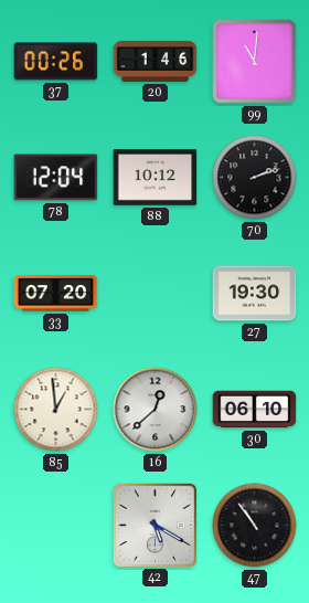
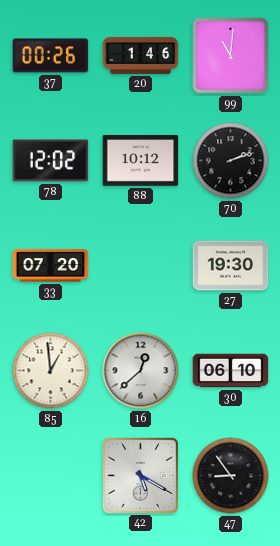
78: 12:04 -> 12:02 (51, 161)
47: 10:54 -> 8:54 (231, 476)
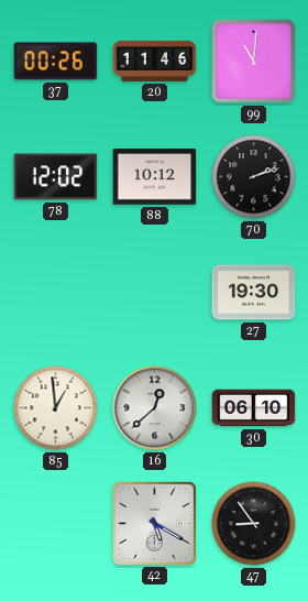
20: 1:46 -> 11:46 (155, 61)
33: 07:20 -> none (51, 266)
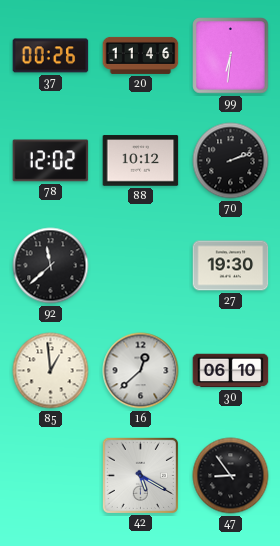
99: 11:01 -> 6:31 (231, 56)
92: none -> 11:38 (51, 266)
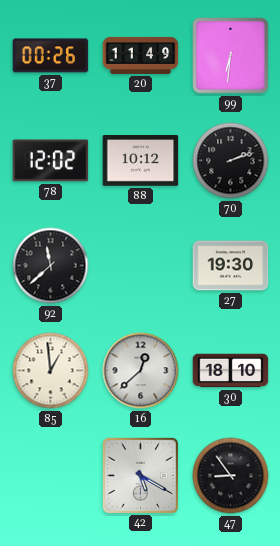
20: 11:46 -> 11:49 (141, 55)
30: 06:10 -> 18:10 (231, 371)
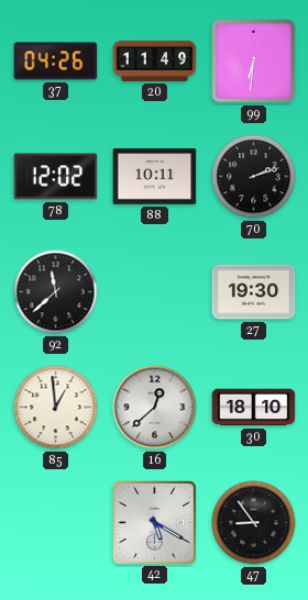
37: 00:26 -> 04:26 (56, 62)
88: 10:12 -> 10:11 (155, 177)
